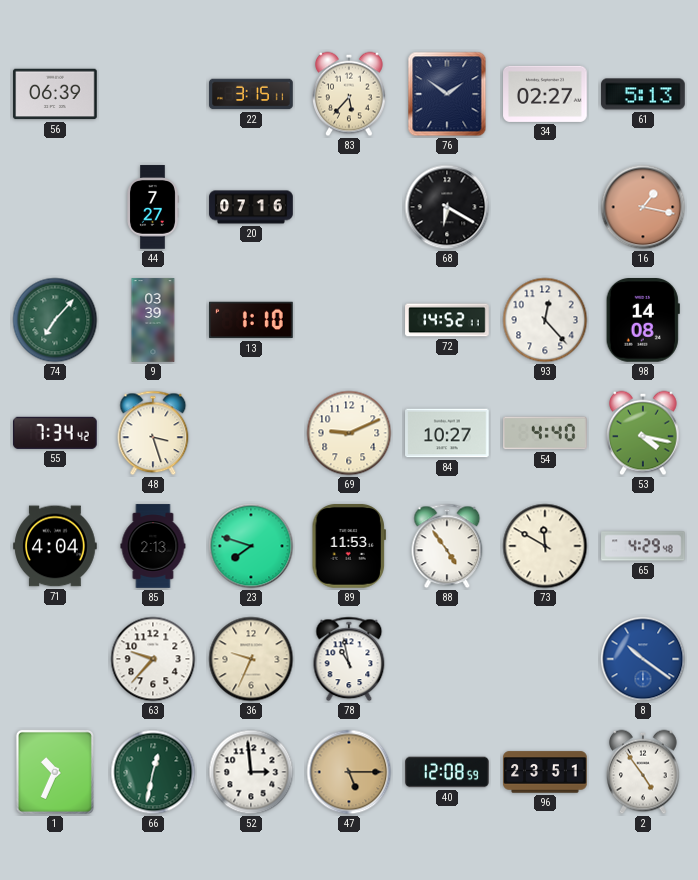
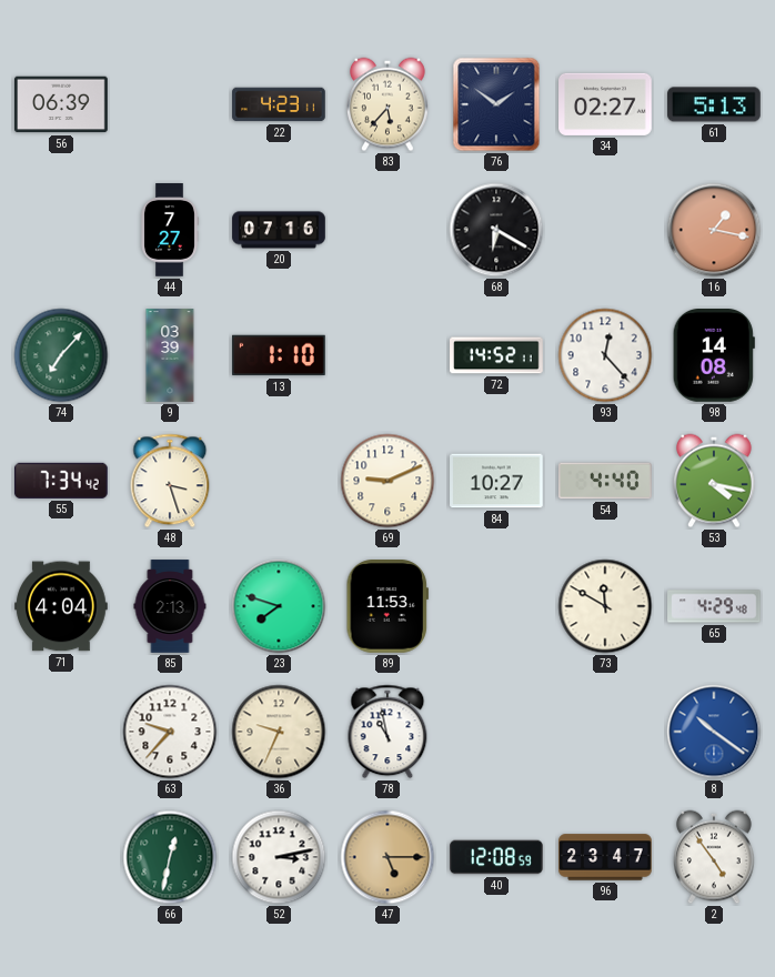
22: 3:15 -> 4:23 (279, 104)
88: 4:54 -> none (447, 546)
1: 10:34 -> none (55, 772)
52: 2:59 -> 3:13 (279, 857)
96: 23:51 -> 23:47 (605, 857)
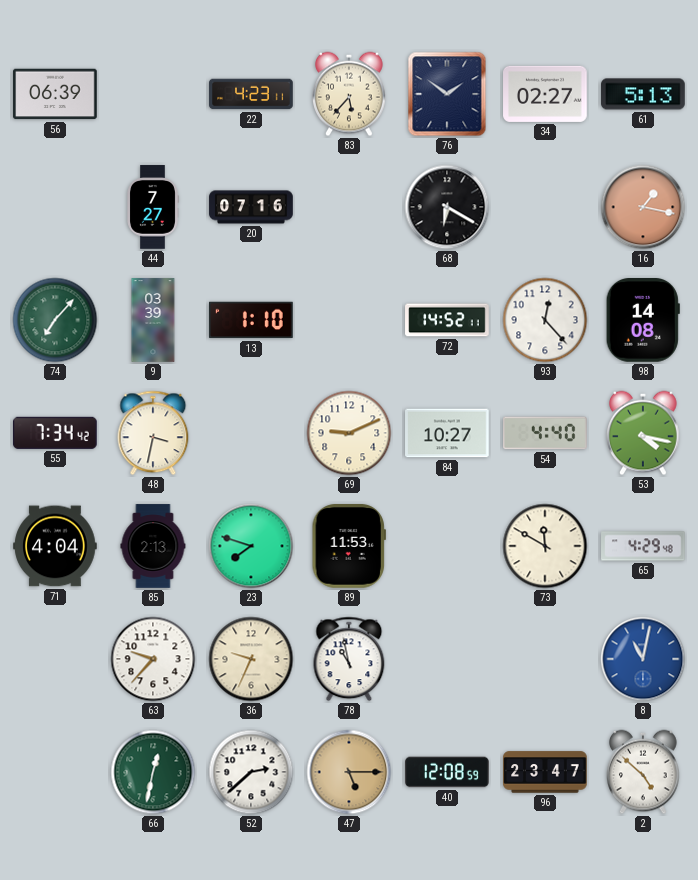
48: 3:27 -> 3:32 (153, 433)
8: 10:21 -> 11:02 (643, 659)
52: 3:13 -> 2:38 (251, 772)
2: 4:54 -> 4:52 (644, 772)
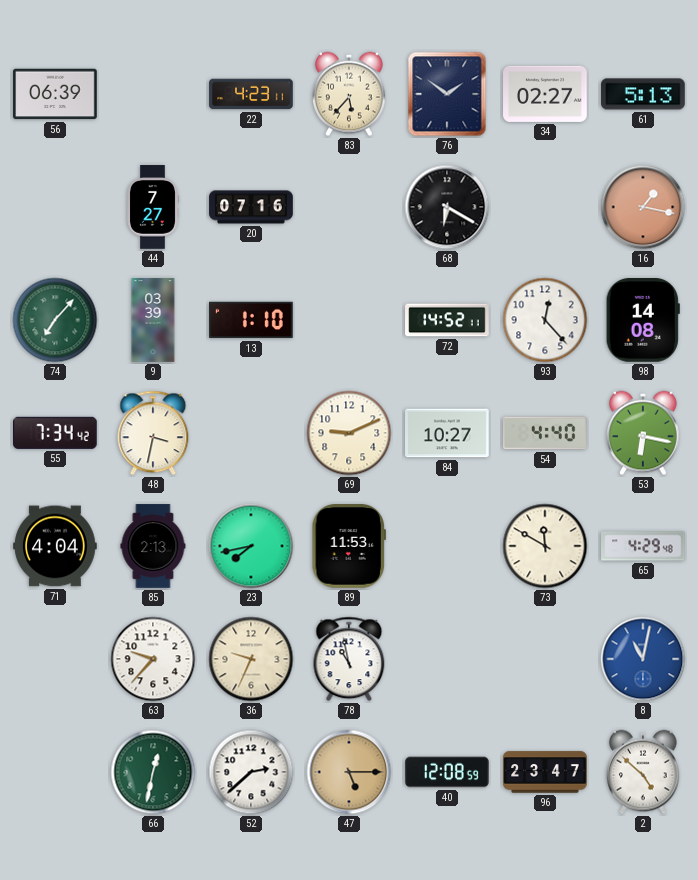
53: 4:17 -> 6:17 (644, 433)
23: 7:48 -> 7:43 (251, 546)
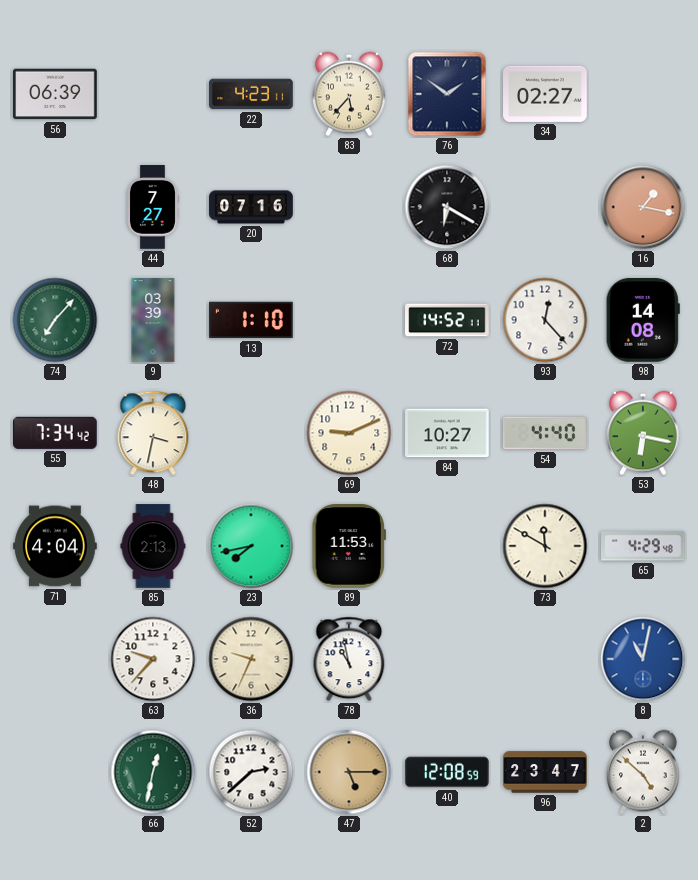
61: 5:13 -> none (643, 94)
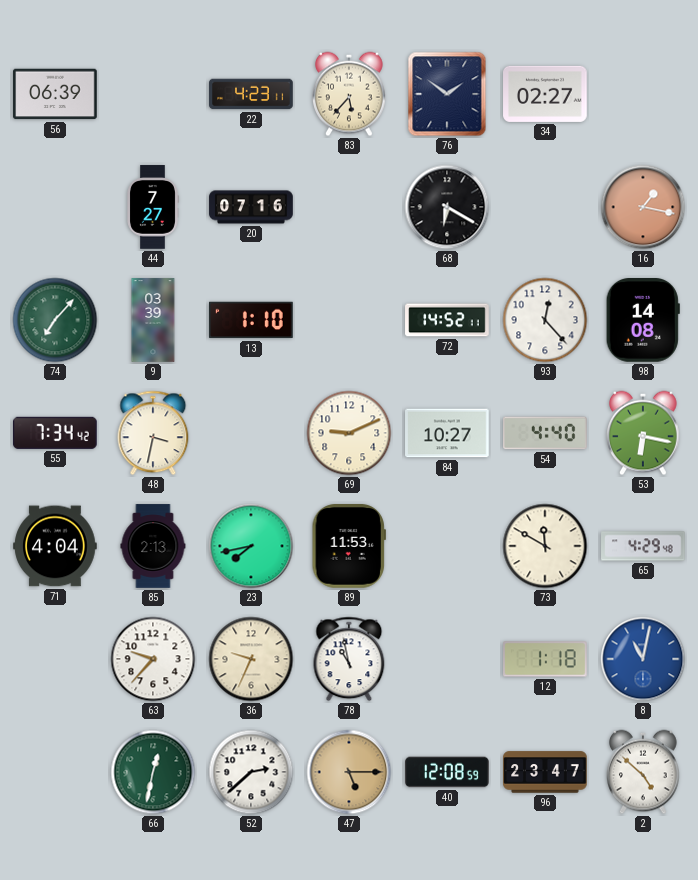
12: none -> 1:18 (545, 659)
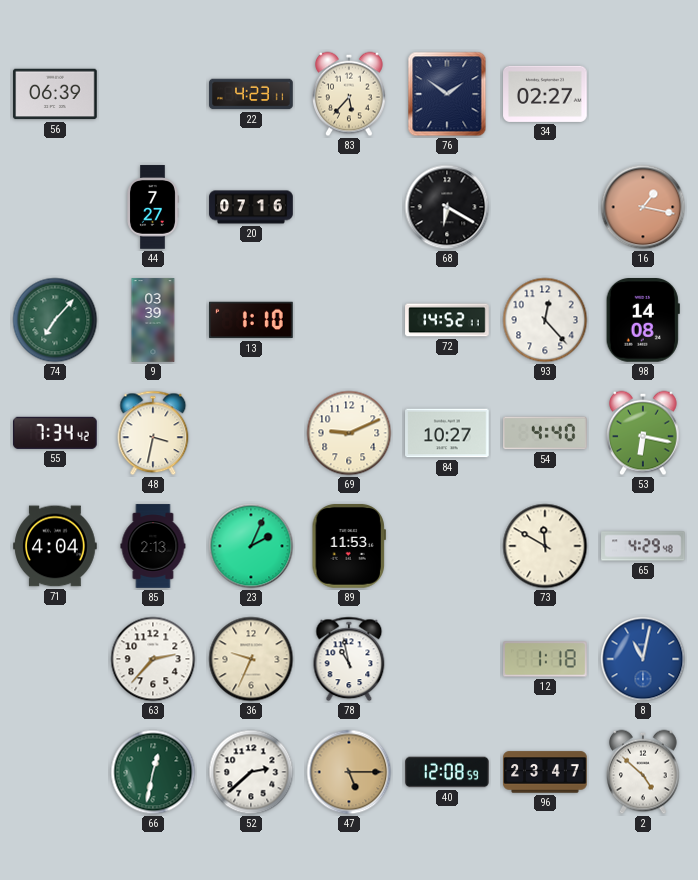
23: 7:43 -> 2:04 (251, 546)
63: 9:37 -> 2:37 (153, 659)
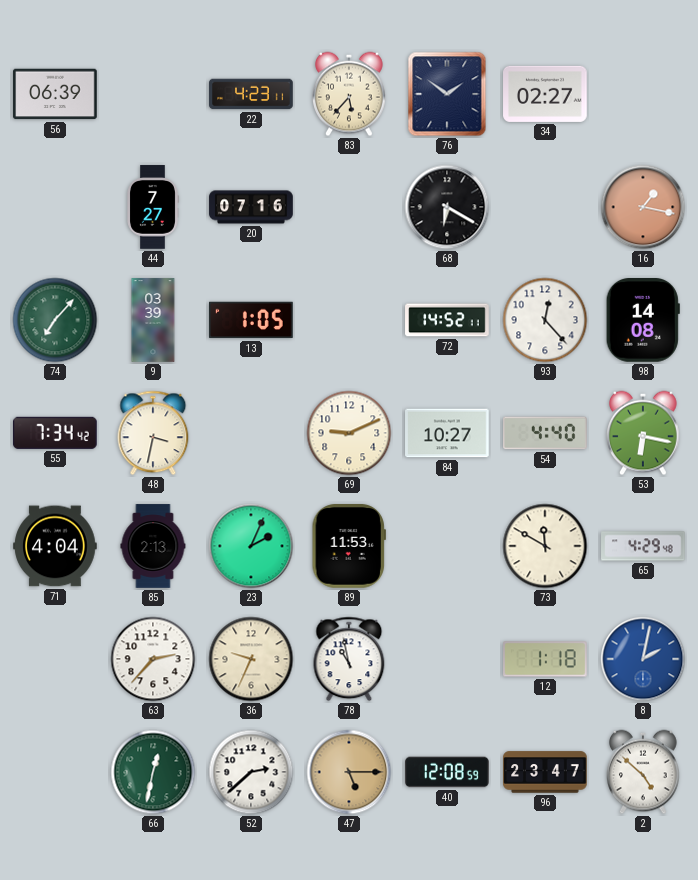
13: 1:10 -> 1:05 (251, 320)
8: 11:02 -> 2:02 (643, 659)
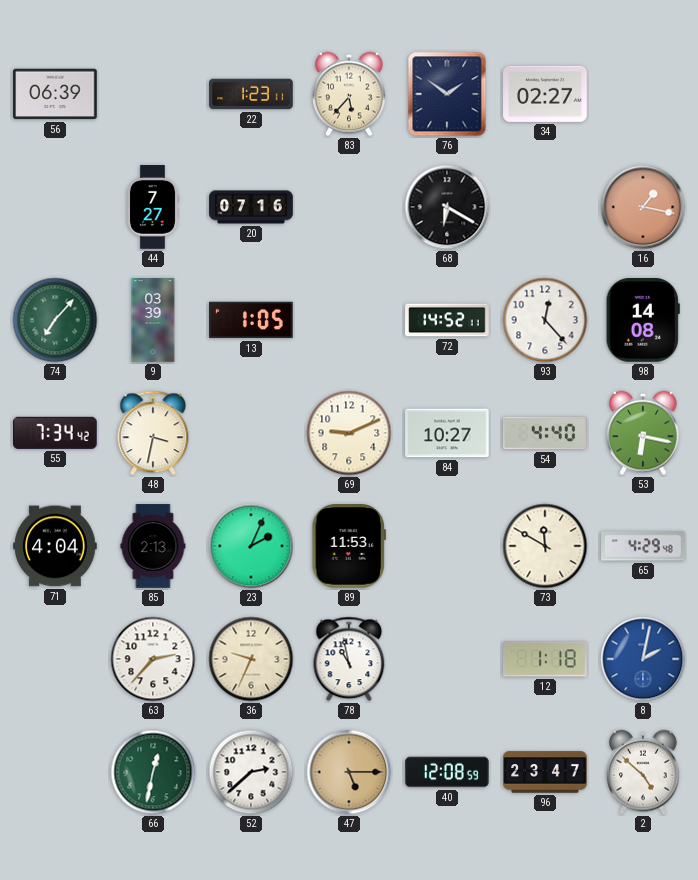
22: 4:23 -> 1:23 (251, 94)
